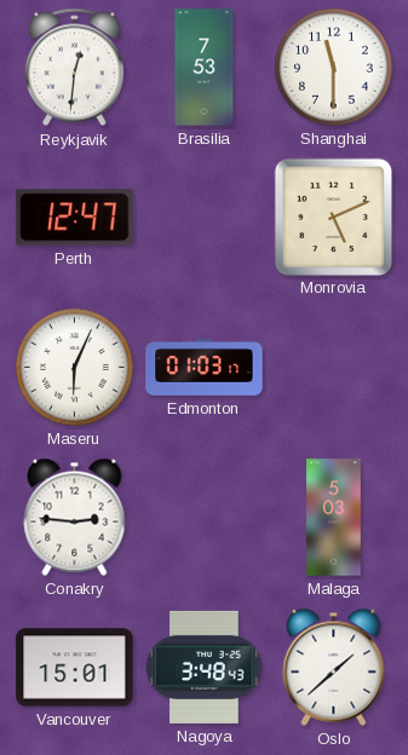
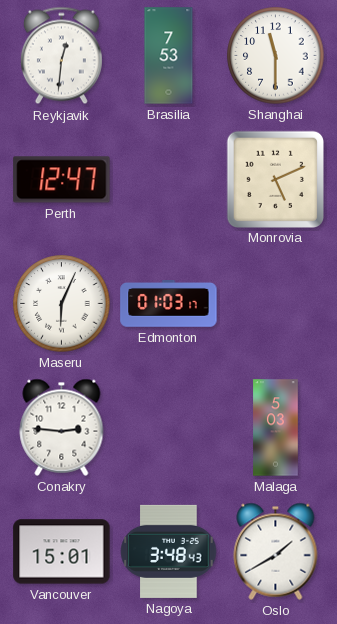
Oslo: 1:38 -> 1:40 (276, 551)
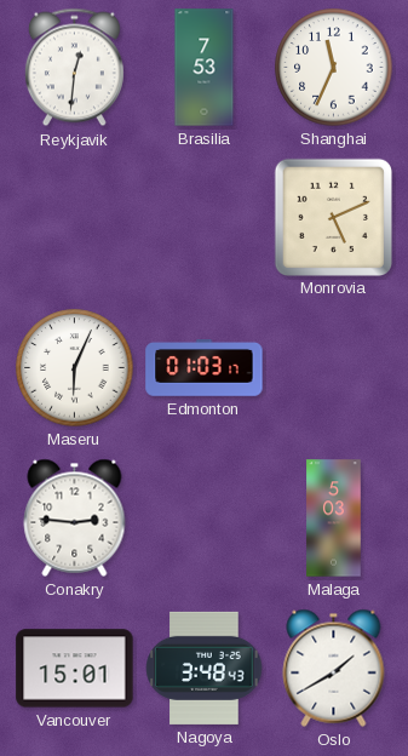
Shanghai: 11:30 -> 11:34 (334, 68)
Perth: 12:47 -> none (62, 180)
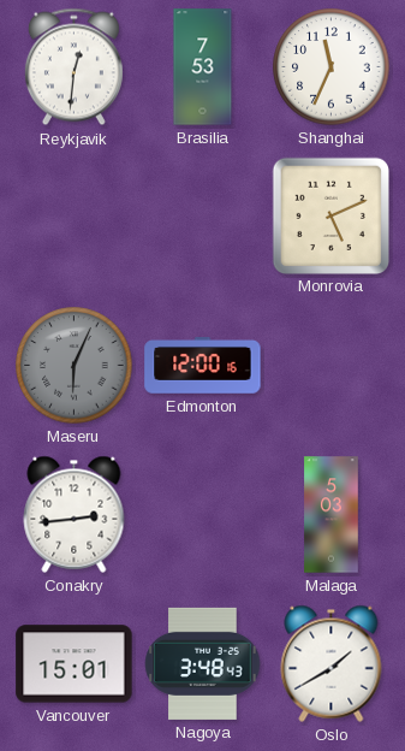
Maseru dial: white -> grey (75, 366)
Edmonton: 01:03 -> 12:00 (203, 366)
Conakry: 2:46 -> 2:44 (75, 514)
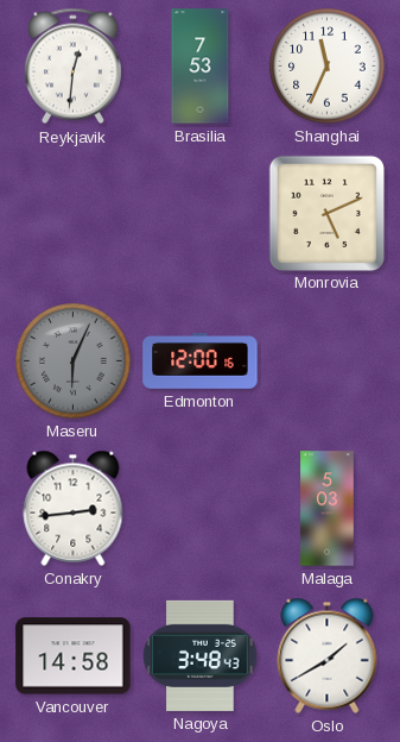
Vancouver: 15:01 -> 14:58 (74, 656)
